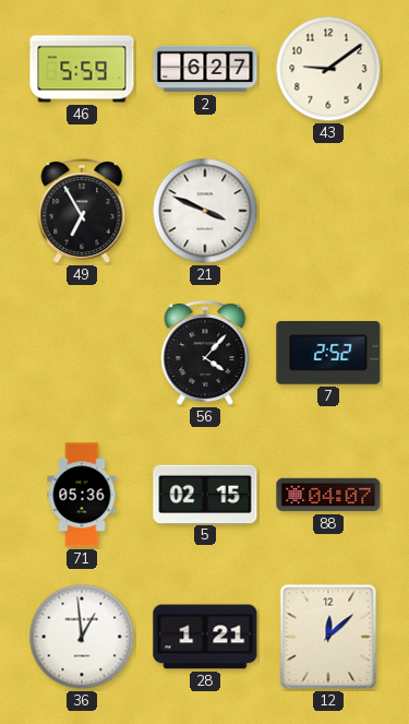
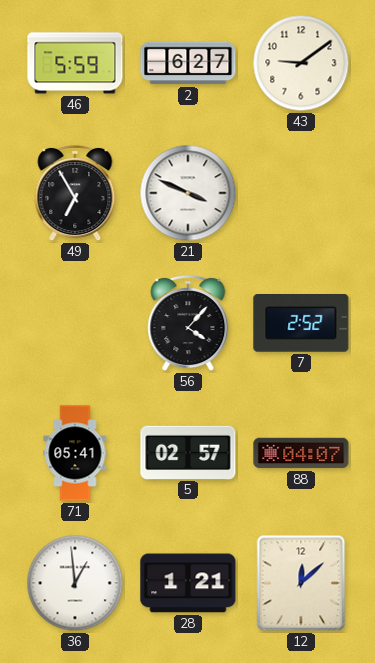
71: 05:36 -> 05:41 (75, 453)
5: 02:15 -> 02:57 (188, 452)
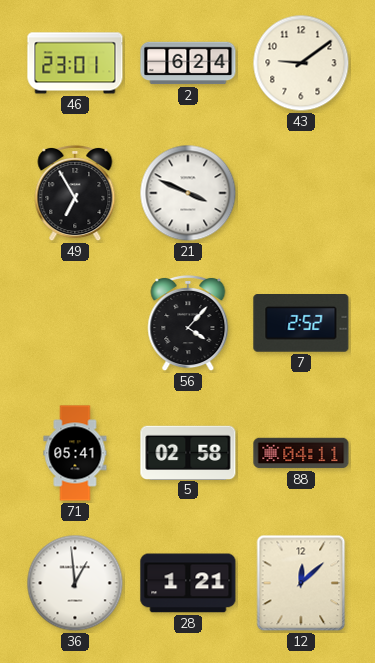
46: 5:59 -> 23:01 (75, 63)
2: 6:27 -> 6:24 (188, 63)
5: 02:57 -> 02:58 (188, 452)
88: 04:07 -> 04:11 (301, 453)
